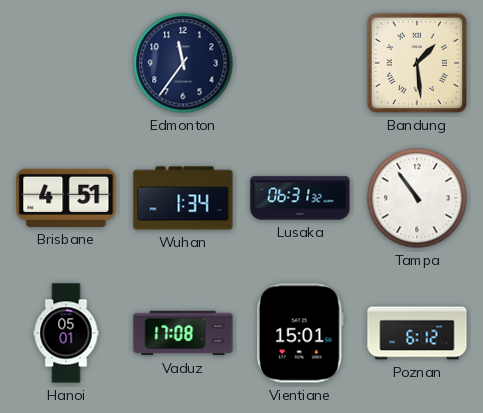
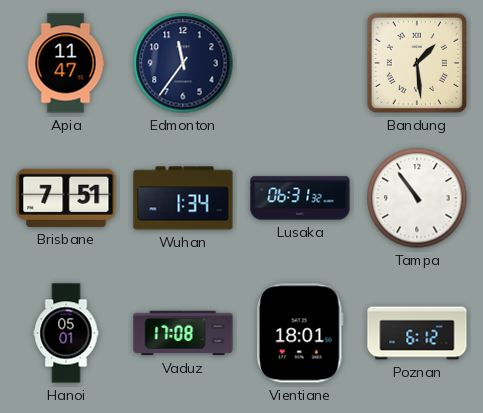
Apia: none -> 11:47 (66, 63)
Brisbane: 4:51 -> 7:51 (66, 198)
Vientiane: 15:01 -> 18:01 (300, 333)
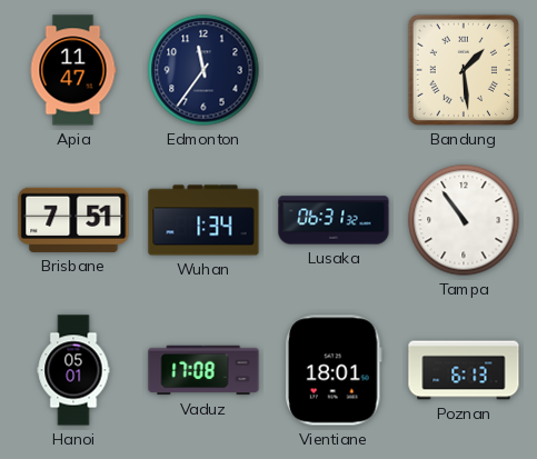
Poznan: 6:12 -> 6:13 (464, 370)
